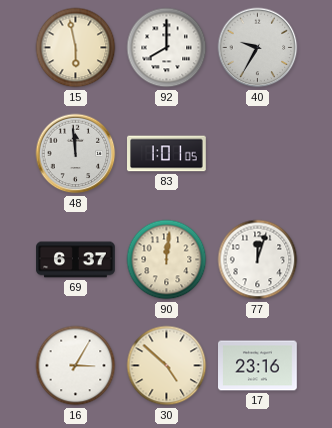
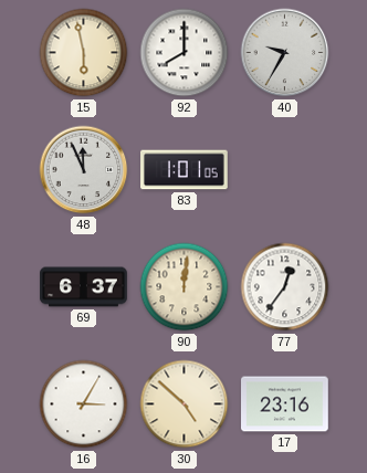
48: 11:59 -> 11:56 (84, 170)
77: 12:03 -> 12:36 (285, 287)
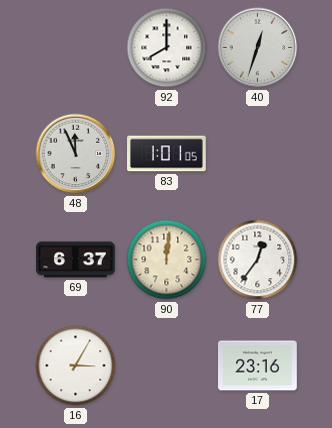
15: 5:58 -> none (84, 53)
40: 9:35 -> 12:33 (258, 48)
30: 4:52 -> none (185, 404)
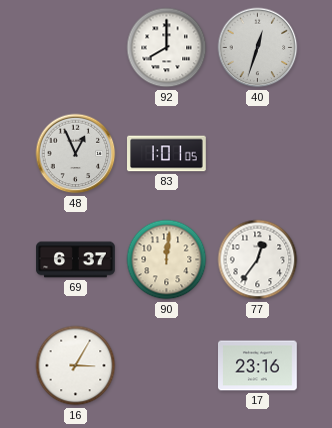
48: 11:56 -> 12:56 (76, 154)
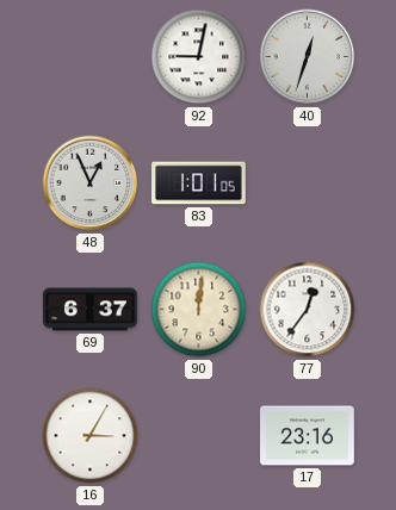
92: 8:00 -> 9:02 (199, 57)
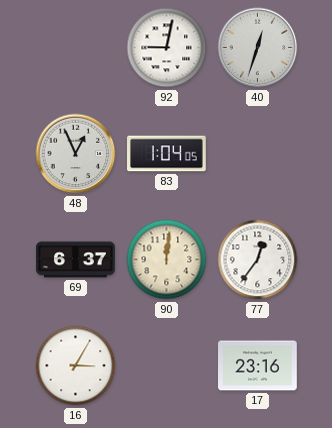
83: 1:01 -> 1:04 (167, 154)
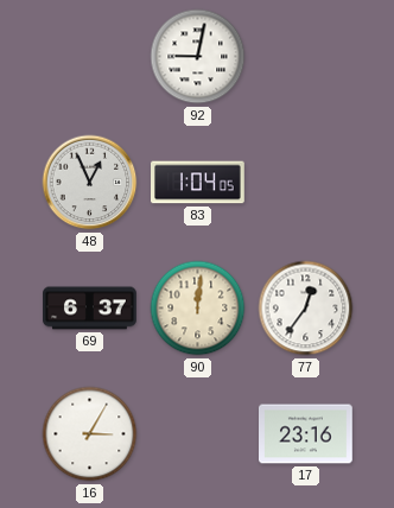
40: 12:33 -> none (258, 48)
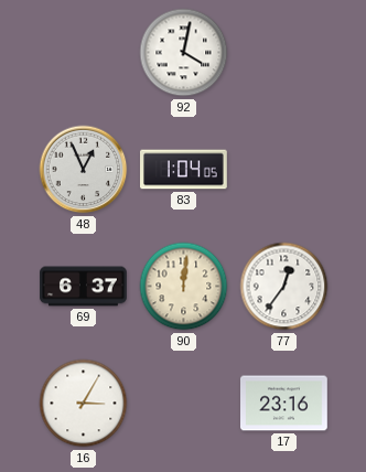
92: 9:02 -> 4:02 (184, 53)
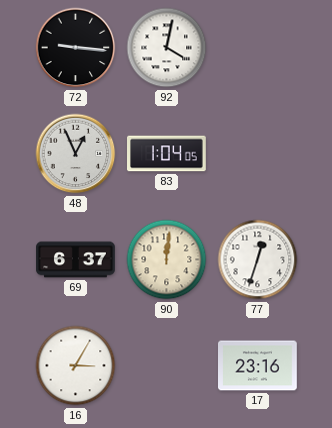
72: none -> 9:16 (76, 48)
77: 12:36 -> 12:33 (258, 260)
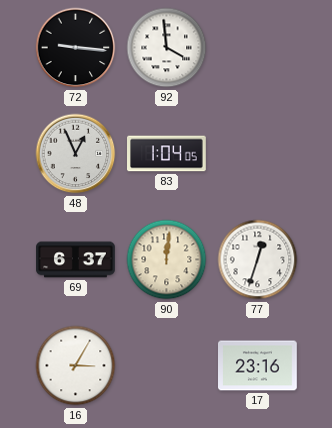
92: 4:02 -> 3:59 (167, 48)
